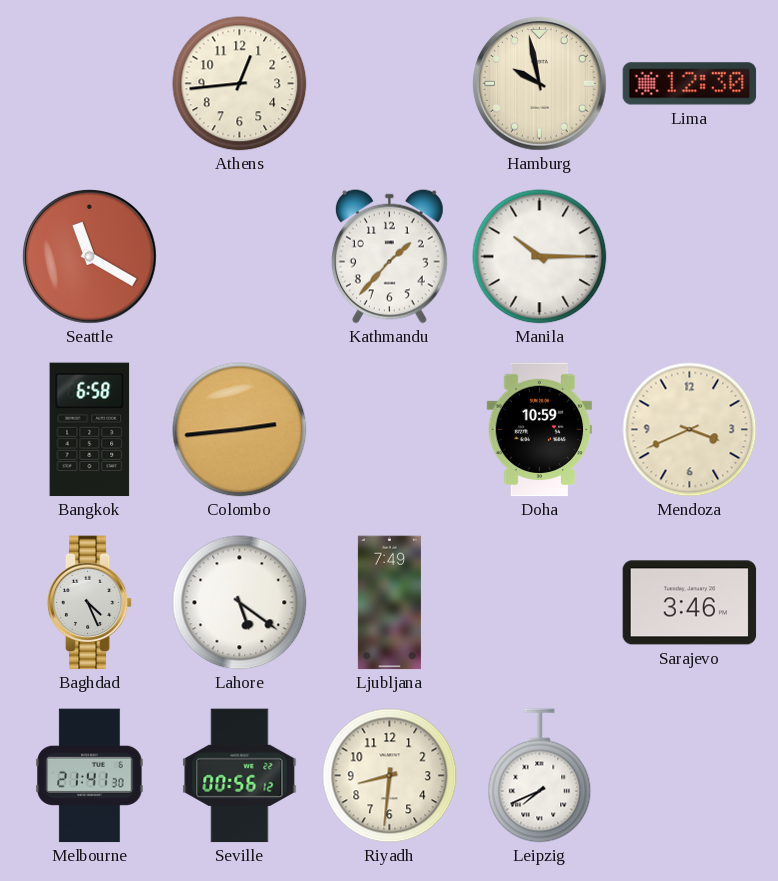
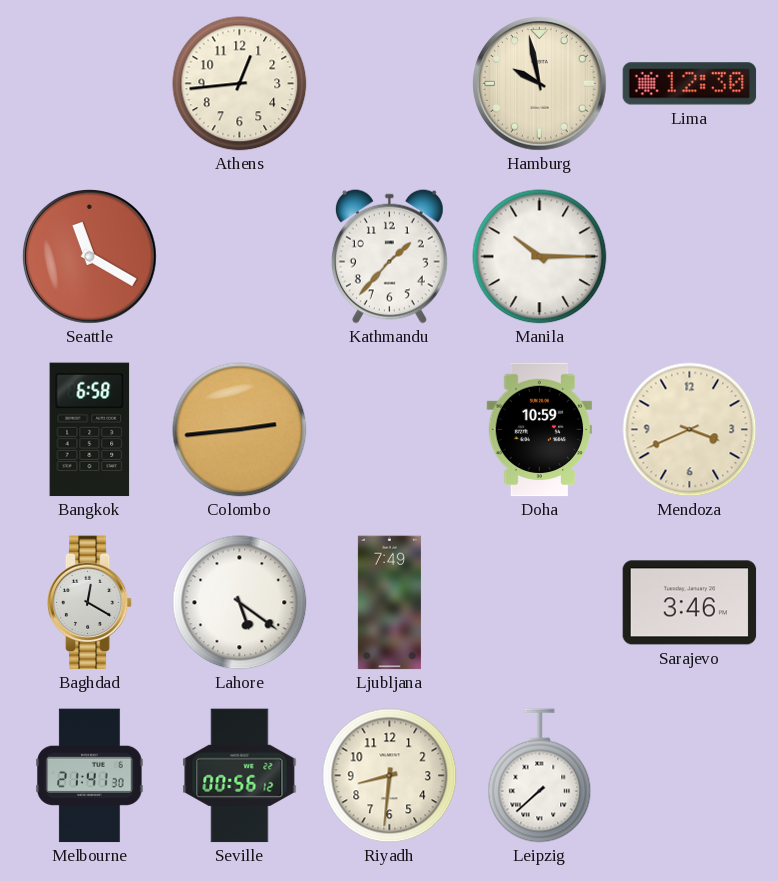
Baghdad: 4:26 -> 12:20 (90, 603)
Leipzig: 7:41 -> 7:38 (540, 776)
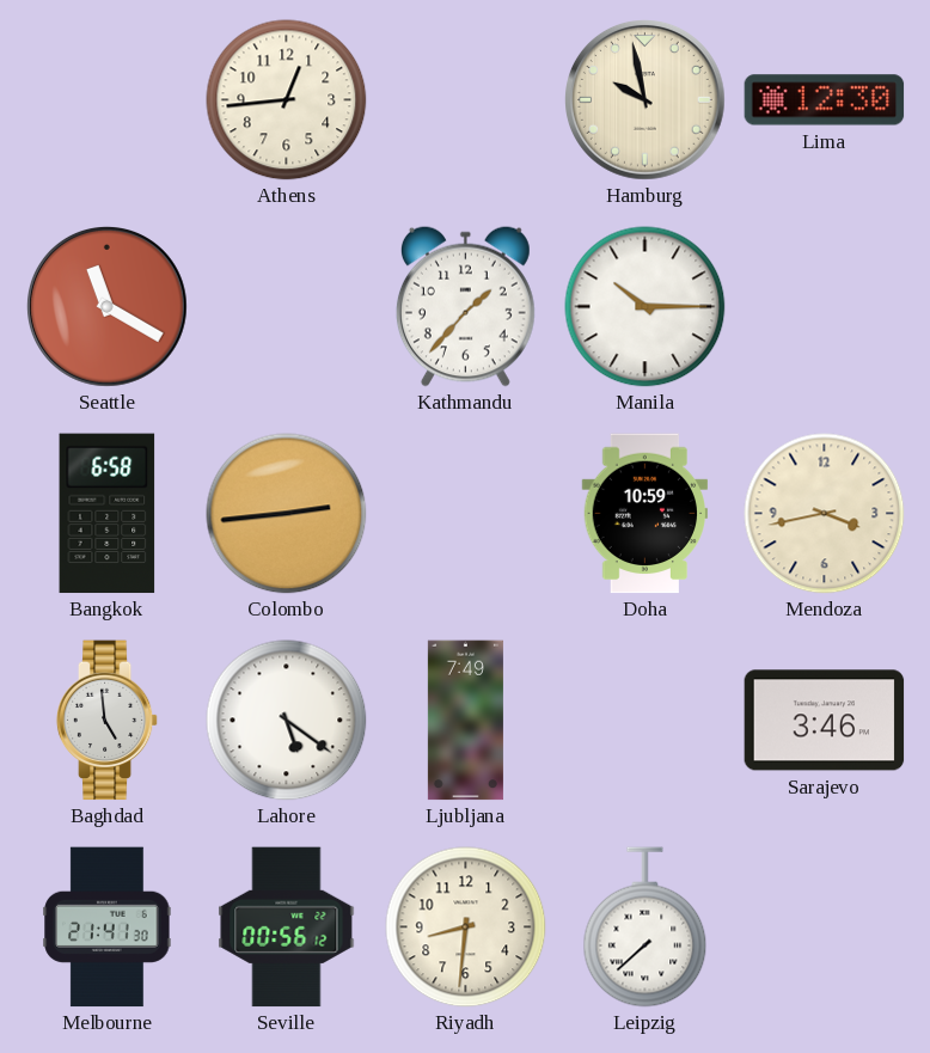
Mendoza: 3:41 -> 3:43 (825, 514)
Baghdad: 12:20 -> 4:59 (108, 721)
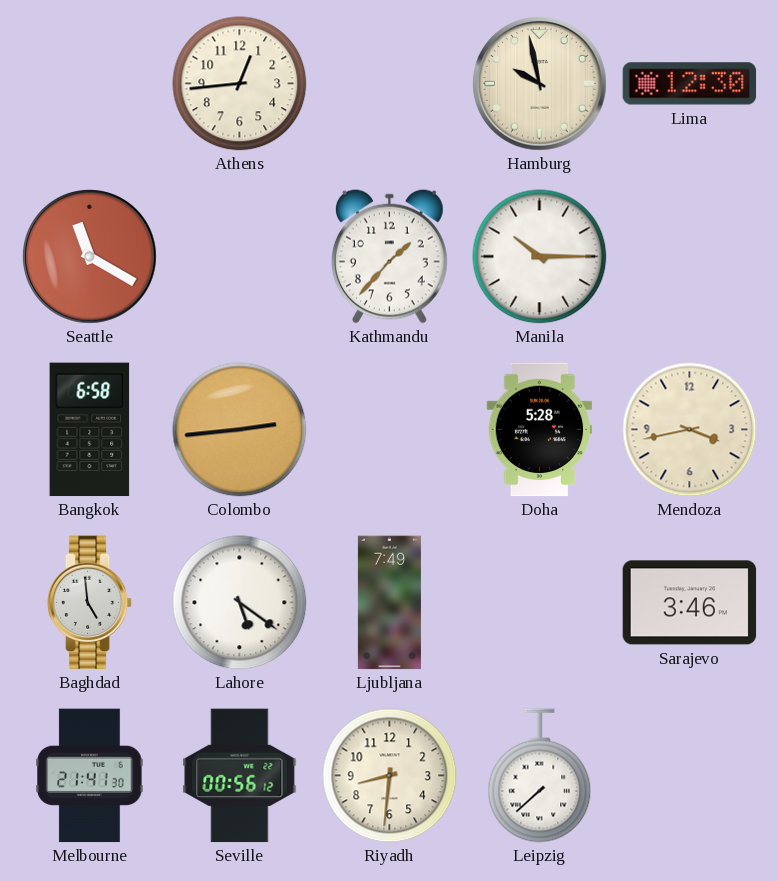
Doha: 10:59 -> 5:28 (540, 430)
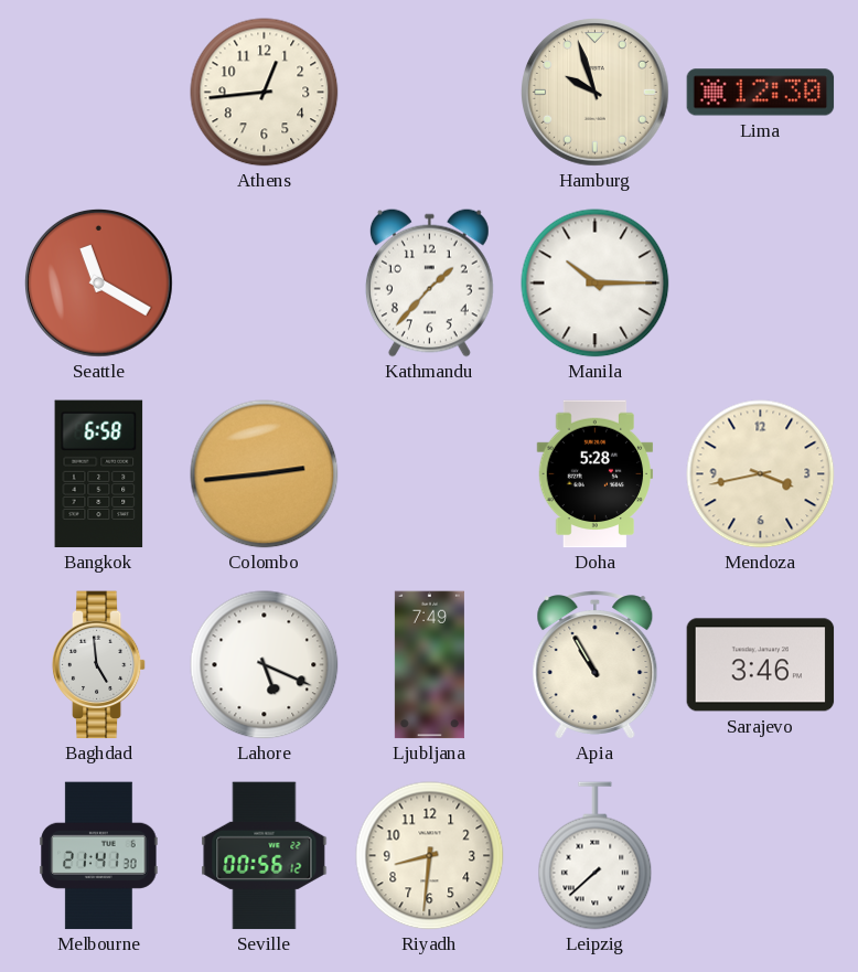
Hamburg: 9:58 -> 9:57 (596, 93)
Lahore: 5:21 -> 5:19 (265, 665)
Apia: none -> 10:55 (596, 665)
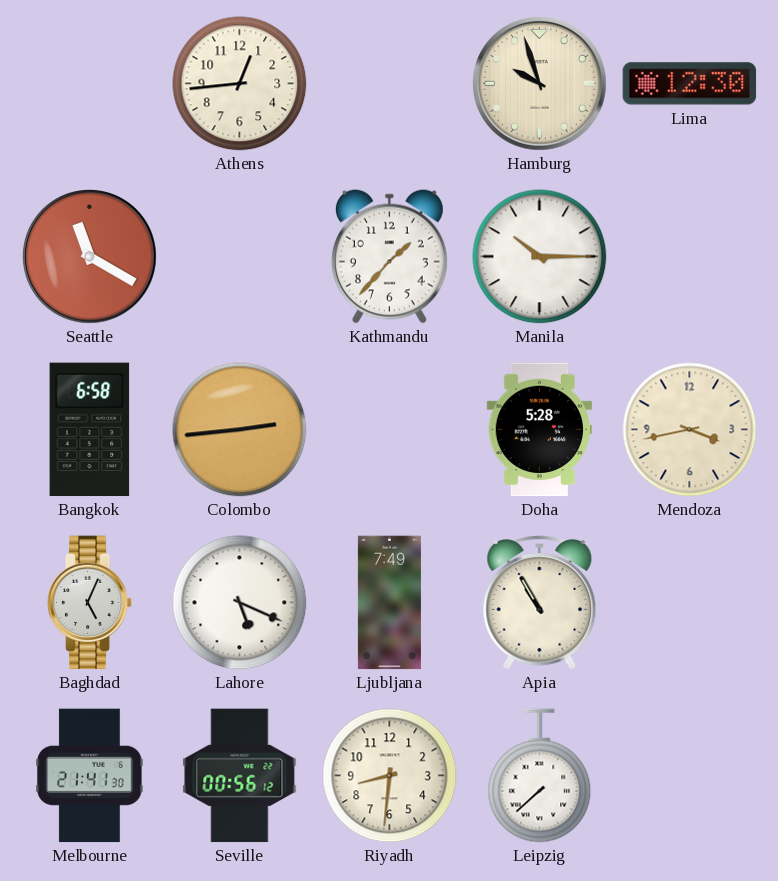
Baghdad: 4:59 -> 5:04 (90, 603)
Sarajevo: 3:46 -> none (761, 665)
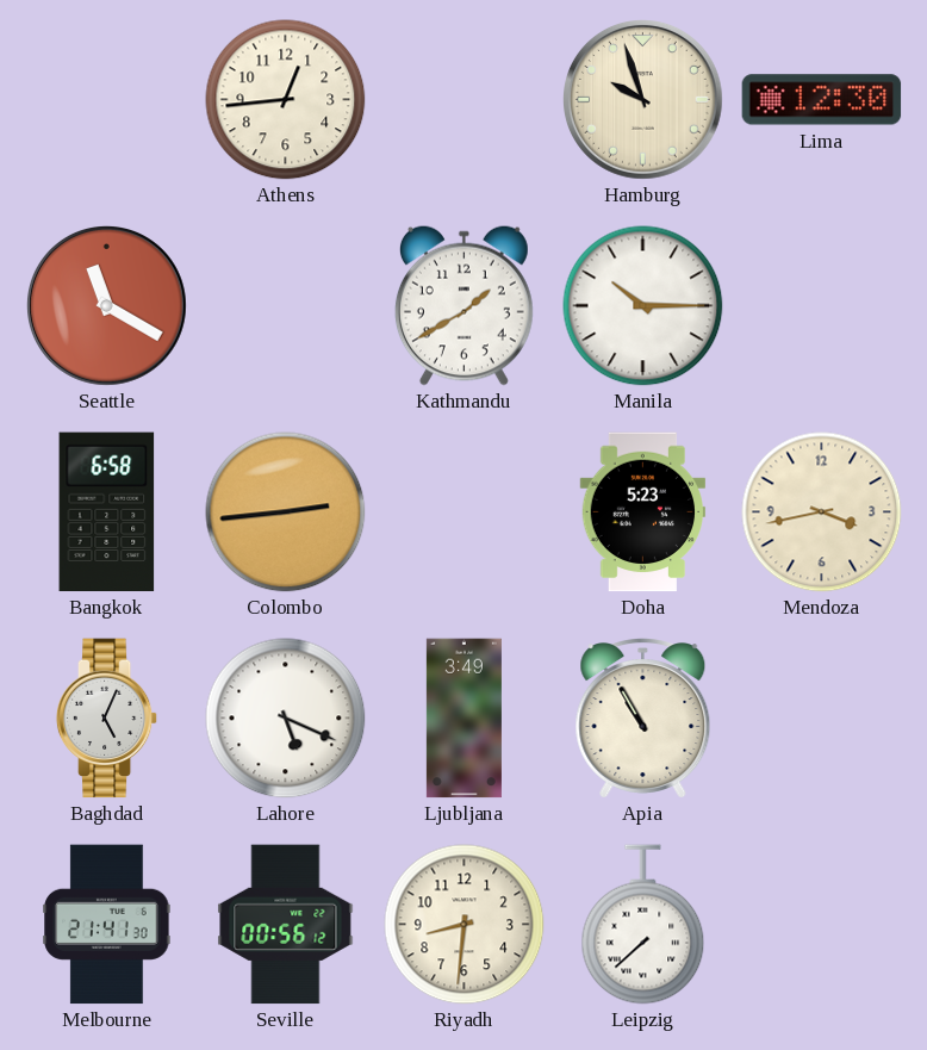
Kathmandu: 1:37 -> 1:40 (463, 305)
Doha: 5:28 -> 5:23 (643, 512)
Ljubljana: 7:49 -> 3:49 (463, 719)
